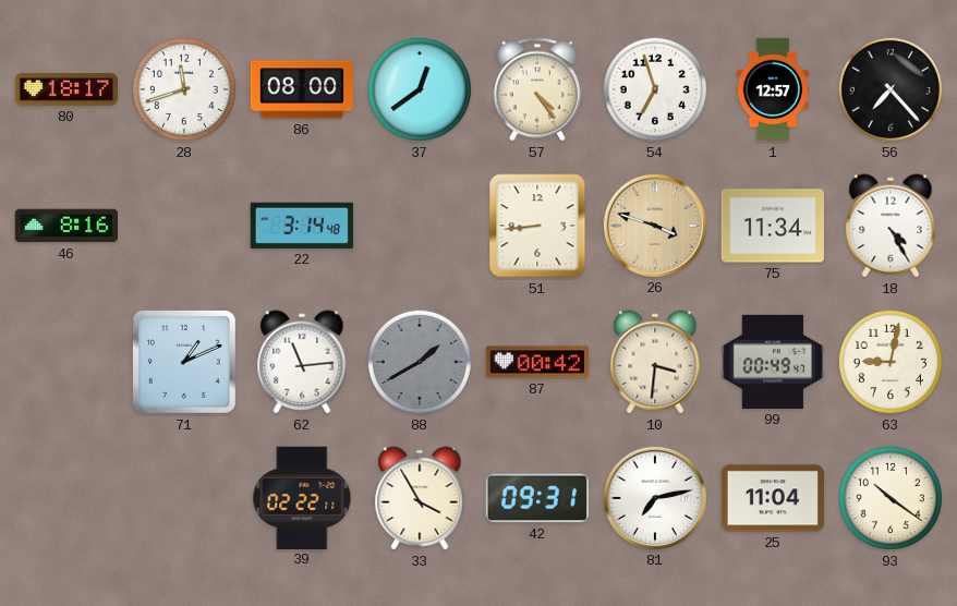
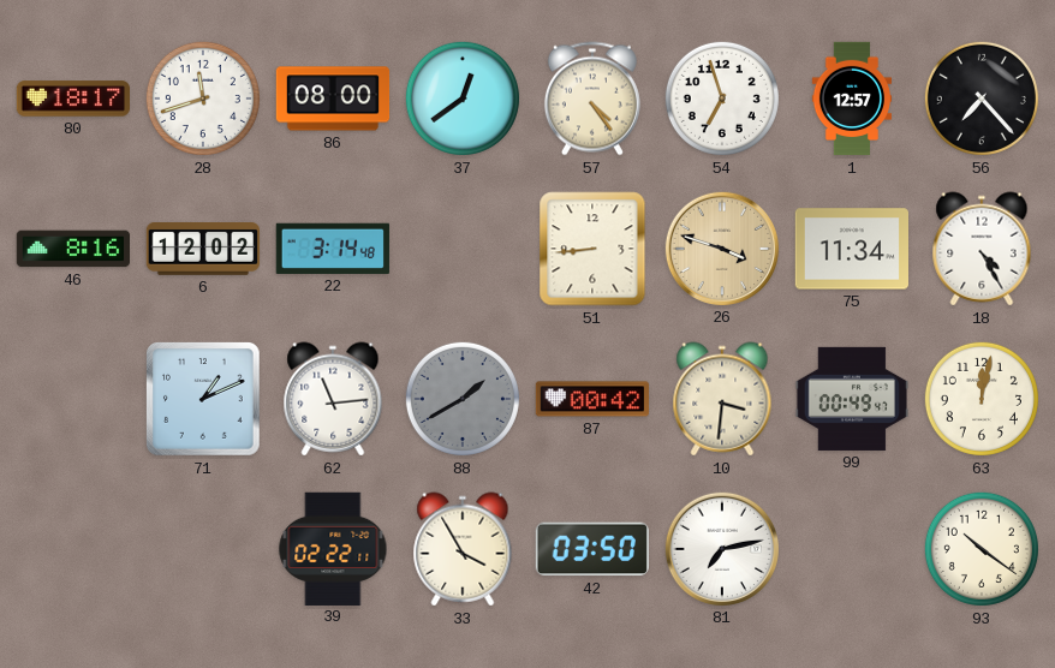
6: none -> 12:02 (203, 250)
63: 9:02 -> 12:02 (982, 399)
42: 09:31 -> 03:50 (592, 549)
25: 11:04 -> none (772, 498)
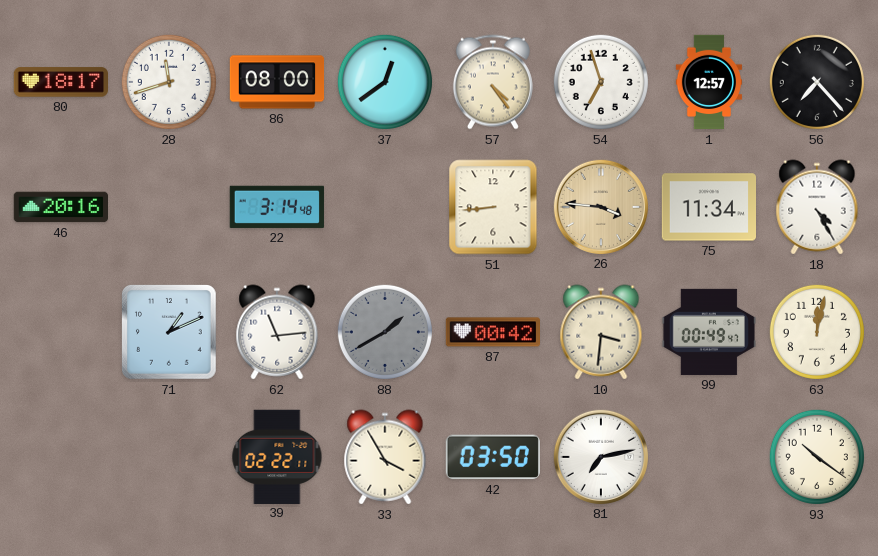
46: 8:16 -> 20:16 (60, 207)
6: 12:02 -> none (203, 250)
26: 3:48 -> 3:46 (600, 206)
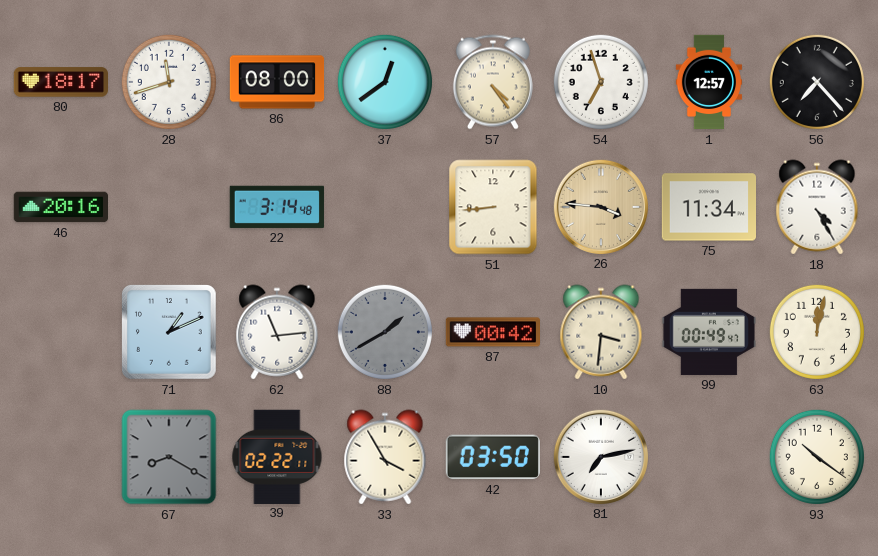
67: none -> 8:20 (169, 457)
